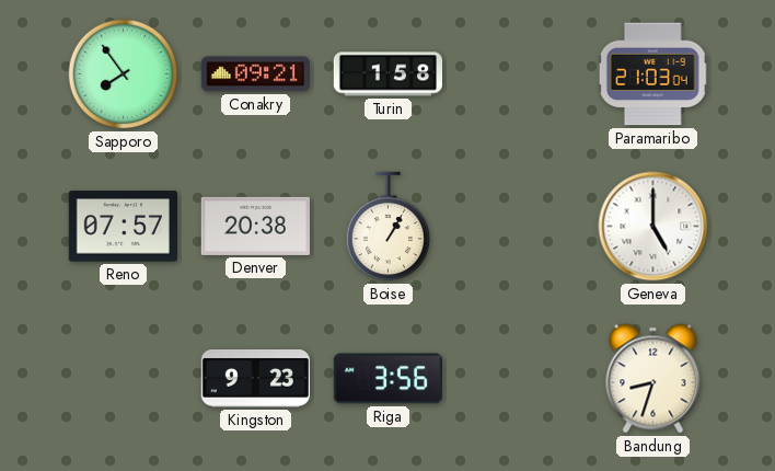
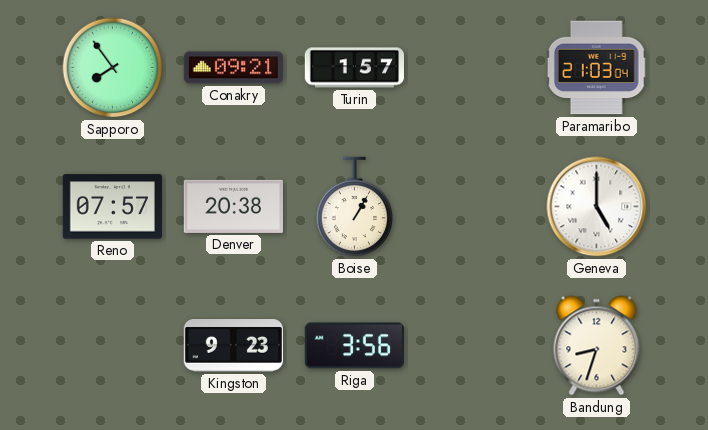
Turin: 1:58 -> 1:57 (355, 68)
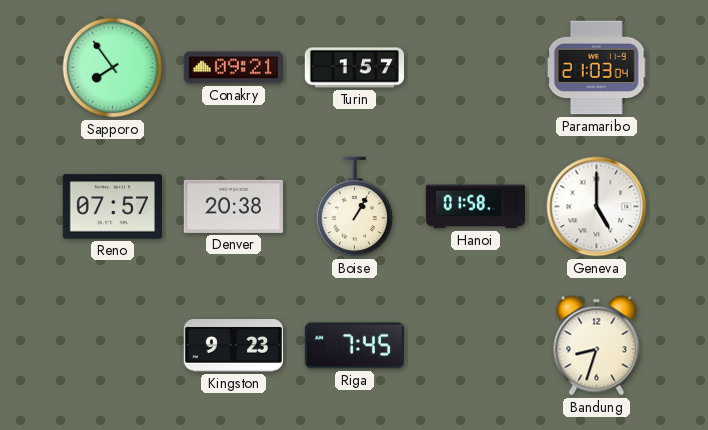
Hanoi: none -> 01:58 (476, 207)
Riga: 3:56 -> 7:45 (354, 346)
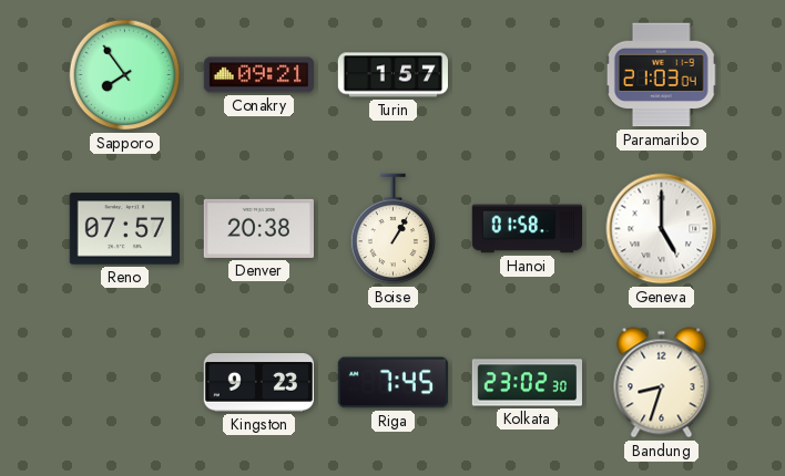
Kolkata: none -> 23:02 (527, 383)
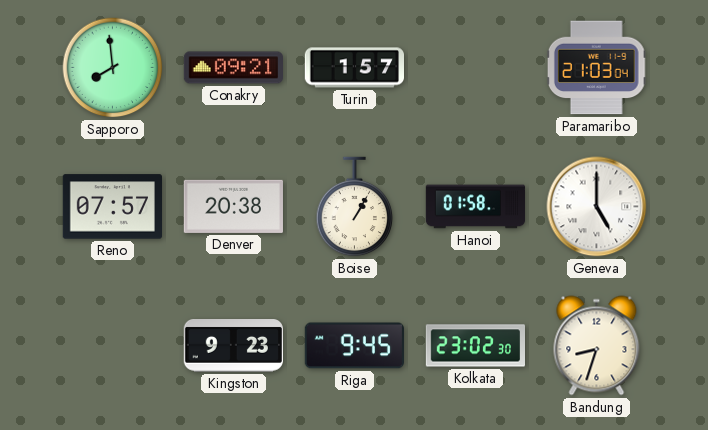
Sapporo: 7:54 -> 7:59 (113, 68)
Riga: 7:45 -> 9:45 (354, 346)
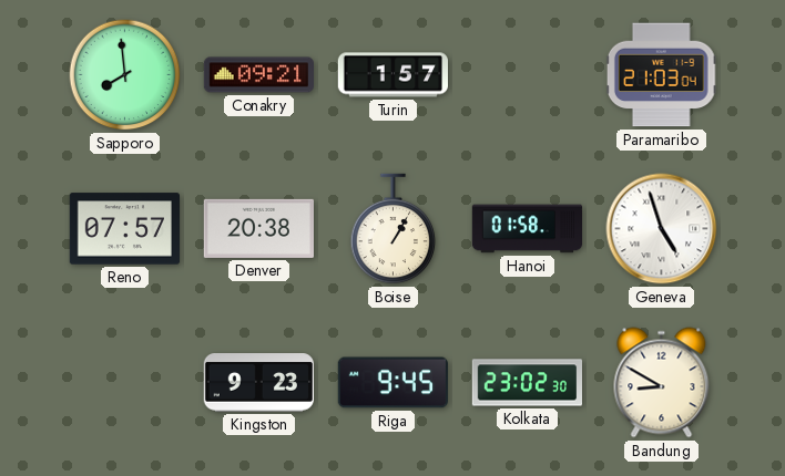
Geneva: 5:00 -> 4:57 (662, 229)
Bandung: 8:33 -> 8:50 (662, 383)
